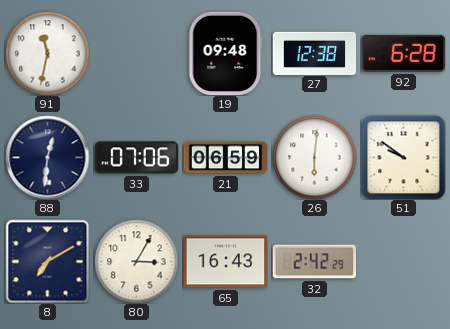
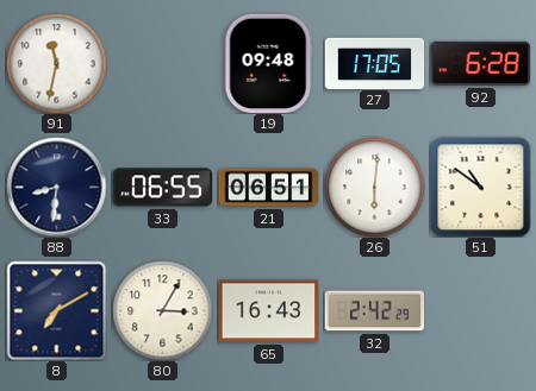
27: 12:38 -> 17:05 (374, 63)
88: 12:31 -> 8:31 (56, 187)
33: 07:06 -> 06:55 (162, 188)
21: 06:59 -> 06:51 (268, 188)
51: 9:51 -> 10:51 (480, 187)
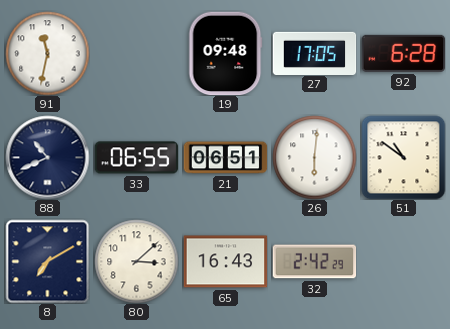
88: 8:31 -> 10:41 (47, 157)
80: 3:05 -> 3:08 (136, 261)
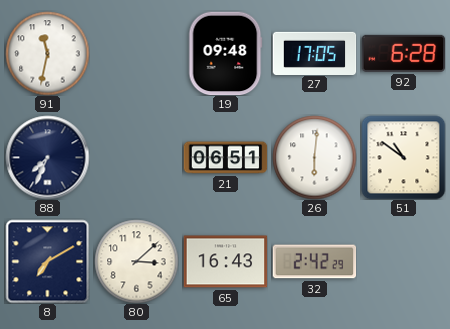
88: 10:41 -> 7:34 (47, 157)
33: 06:55 -> none (136, 158)
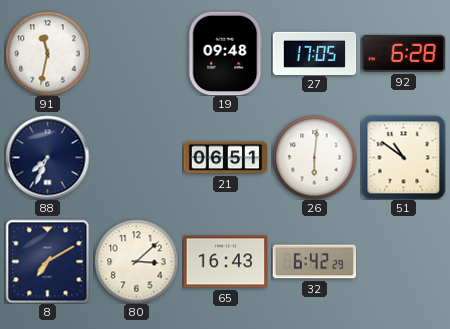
32: 2:42 -> 6:42 (314, 262)
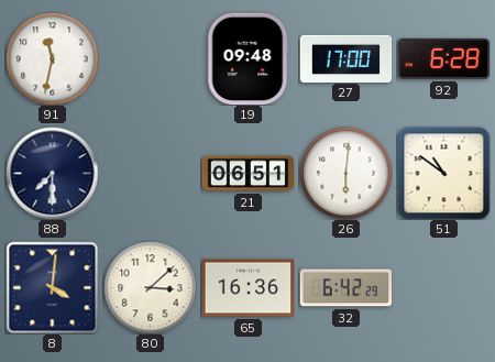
27: 17:05 -> 17:00 (345, 58)
88: 7:34 -> 7:30 (52, 173)
8: 7:10 -> 4:01 (52, 287)
65: 16:43 -> 16:36 (248, 288)
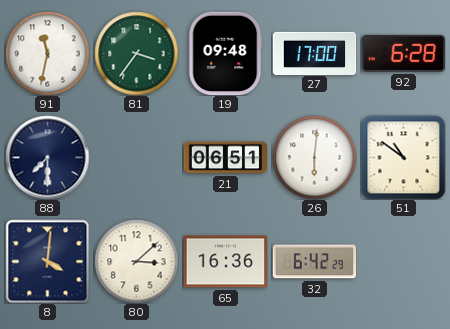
81: none -> 3:36 (136, 53)
